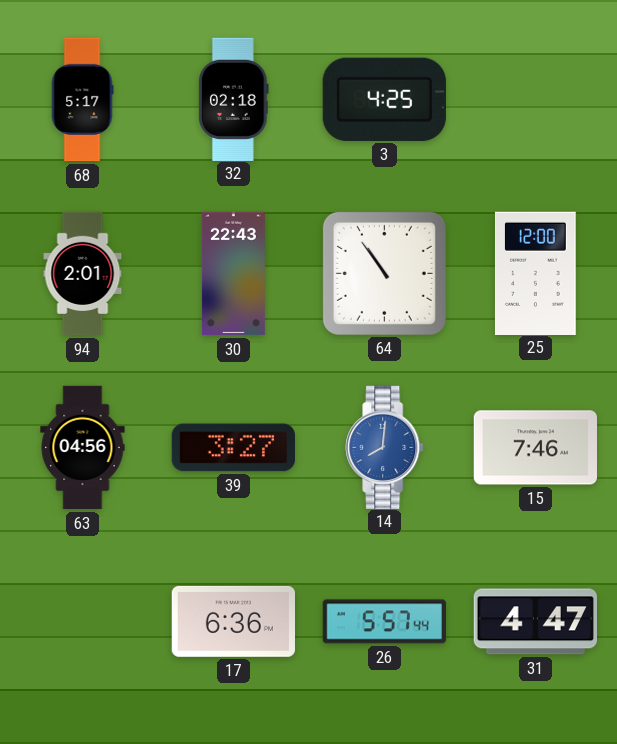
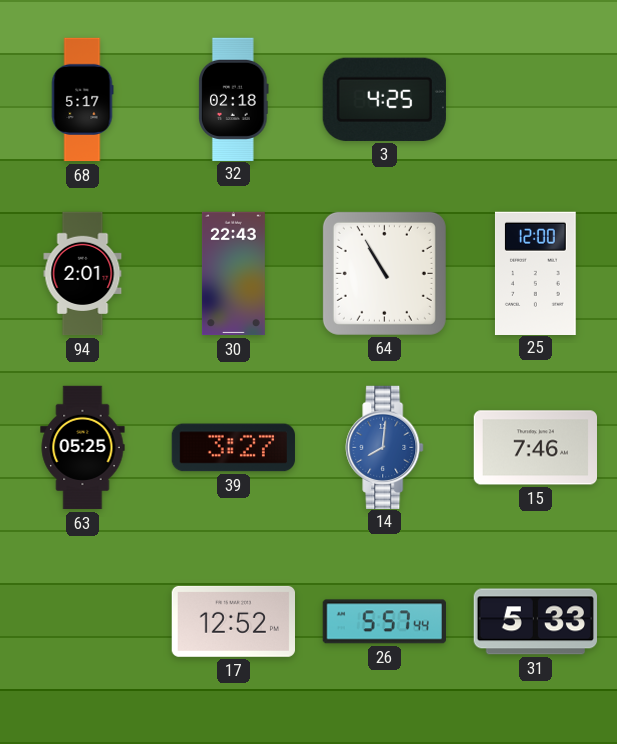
64: 10:54 -> 10:55 (384, 273)
63: 04:56 -> 05:25 (83, 448)
17: 6:36 -> 12:52 (233, 621)
31: 4:47 -> 5:33 (535, 622)
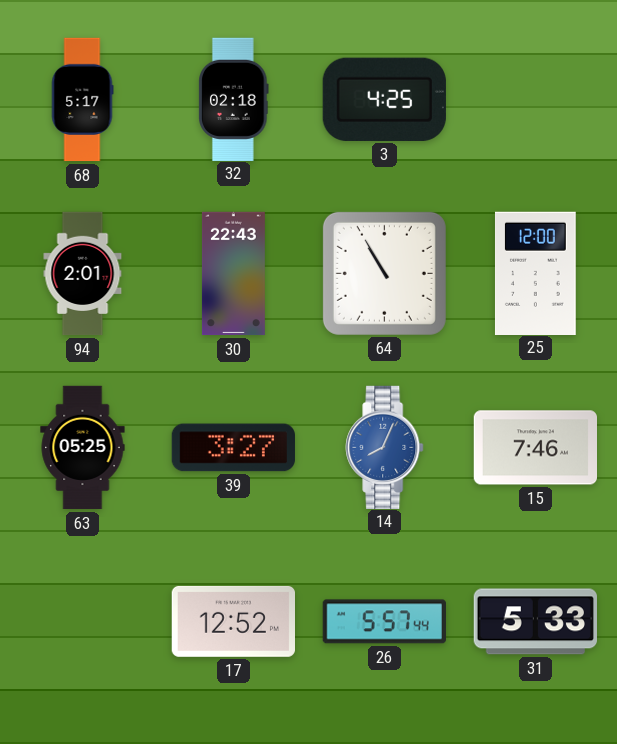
14: 8:01 -> 8:04 (385, 447)
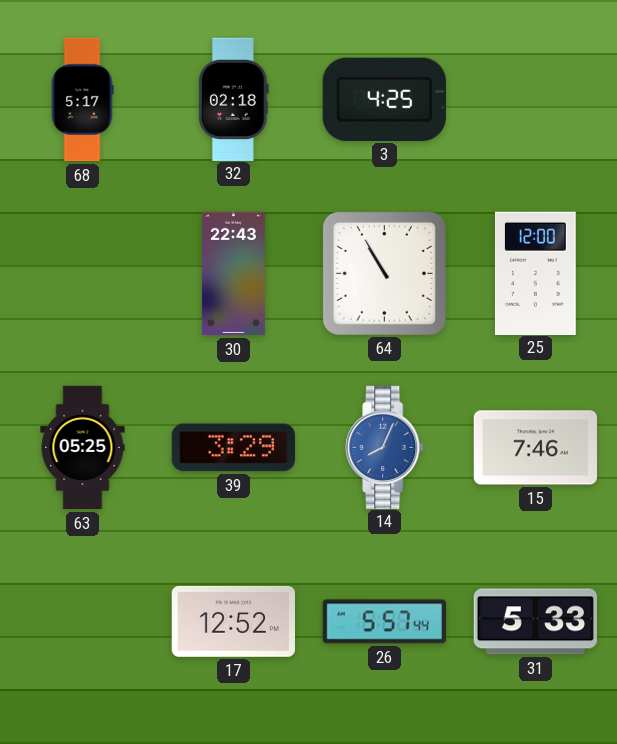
94: 2:01 -> none (83, 274)
39: 3:27 -> 3:29 (233, 448)
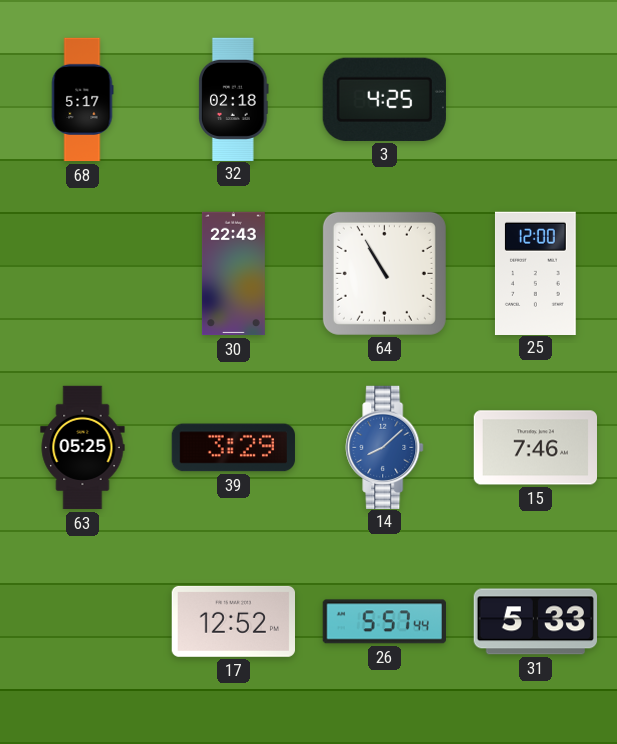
14: 8:04 -> 8:08 (385, 447)
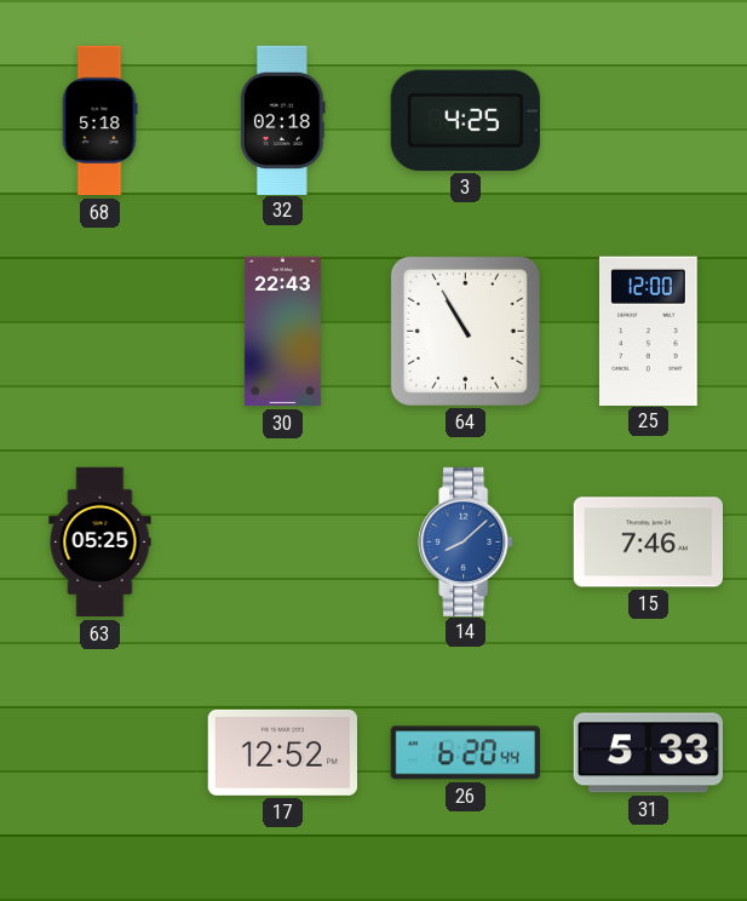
68: 5:17 -> 5:18 (99, 121)
39: 3:29 -> none (233, 448)
26: 5:57 -> 6:20 (465, 753)
